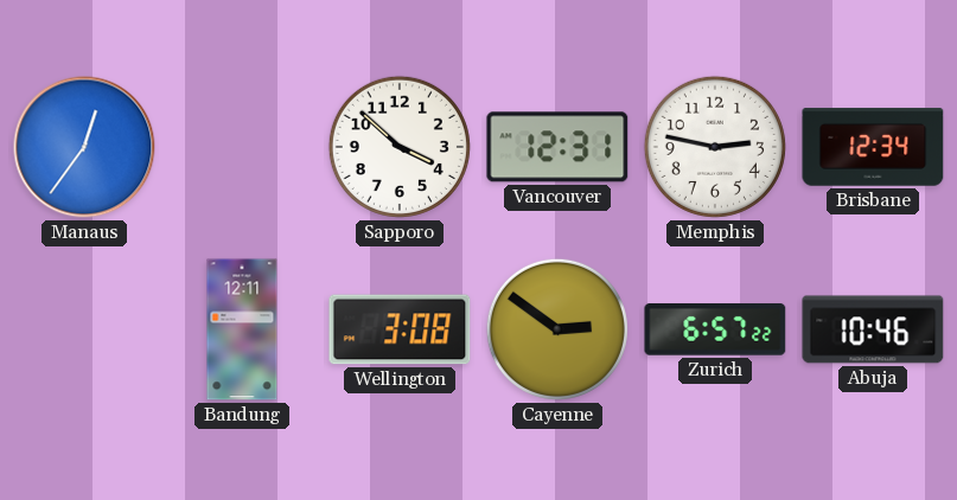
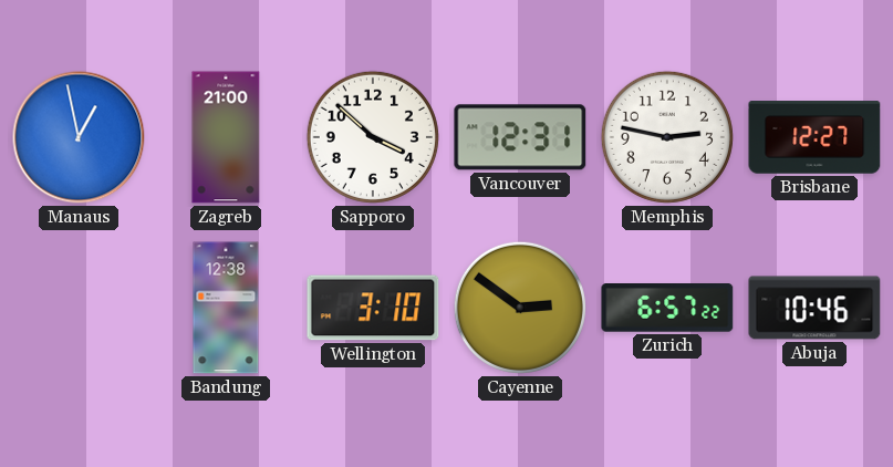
Manaus: 12:36 -> 12:58 (79, 137)
Zagreb: none -> 21:00 (226, 137)
Brisbane: 12:34 -> 12:27 (814, 137)
Bandung: 12:11 -> 12:38 (226, 308)
Wellington: 3:08 -> 3:10 (373, 308)
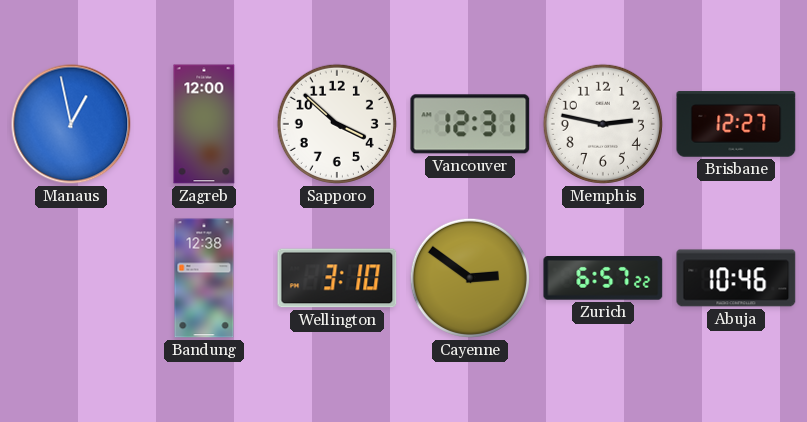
Zagreb: 21:00 -> 12:00 (204, 124)
